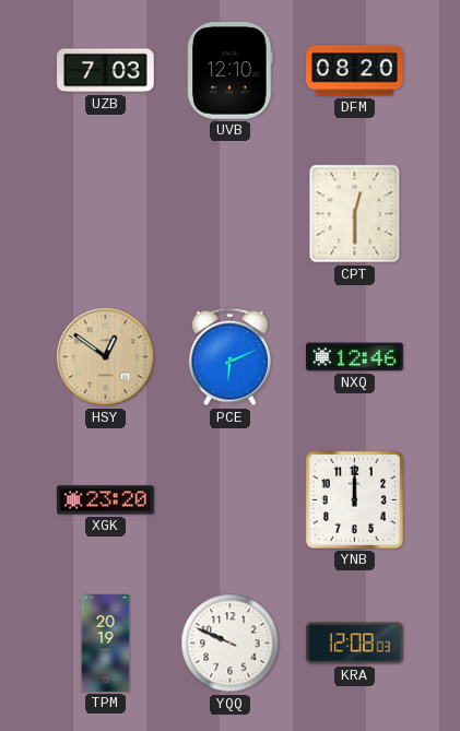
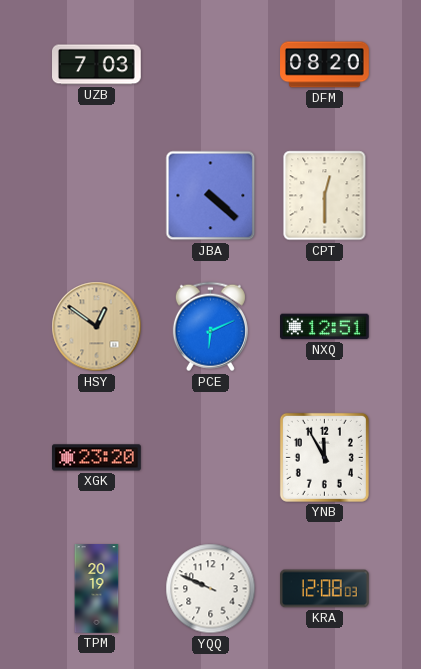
UVB: 12:10 -> none (231, 71)
JBA: none -> 4:22 (211, 196)
NXQ: 12:46 -> 12:51 (325, 327)
YNB: 12:00 -> 11:55 (324, 457)
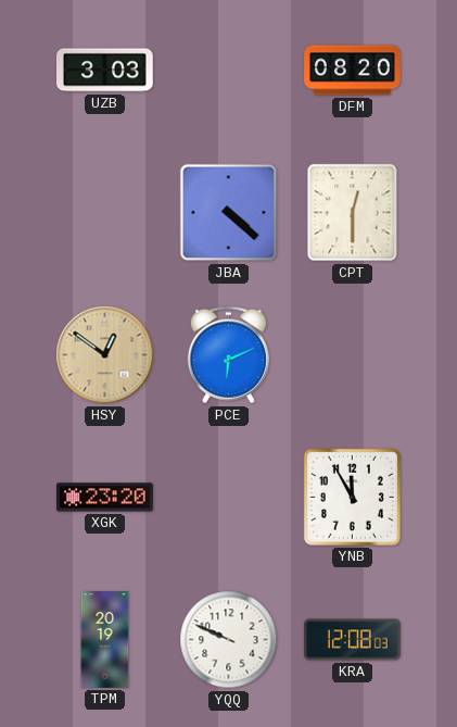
UZB: 7:03 -> 3:03 (105, 71)
NXQ: 12:51 -> none (325, 327)
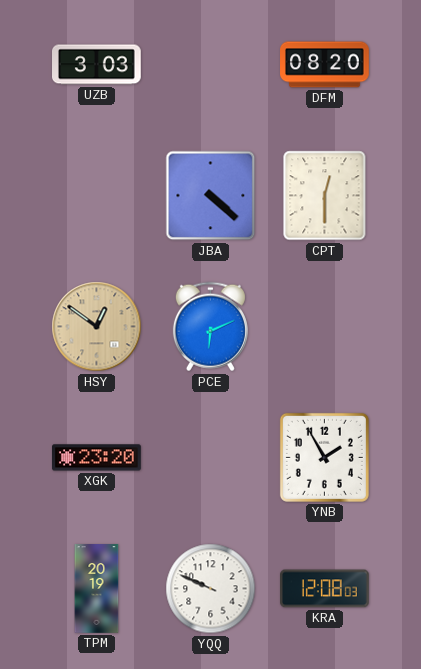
YNB: 11:55 -> 1:55 (324, 457)
